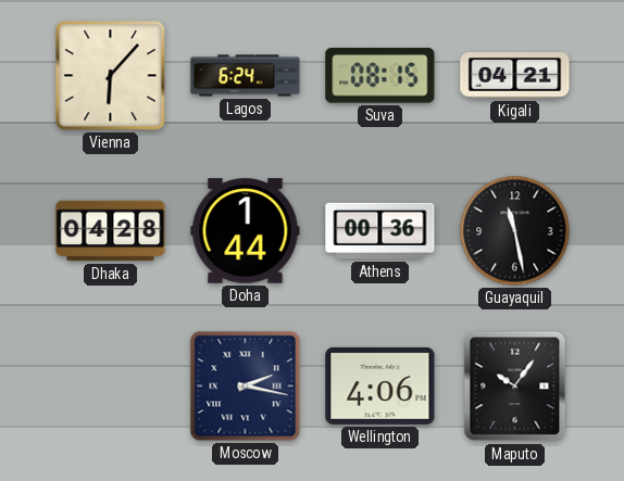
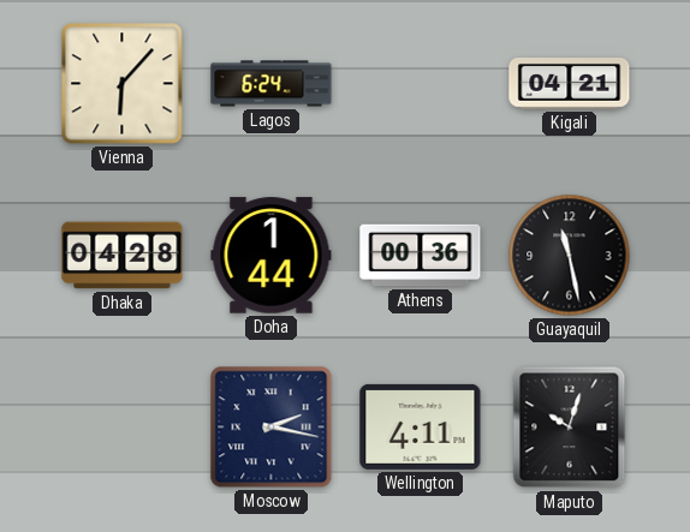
Suva: 08:15 -> none (380, 76)
Wellington: 4:06 -> 4:11 (421, 426)
Maputo: 10:06 -> 10:03 (570, 428)
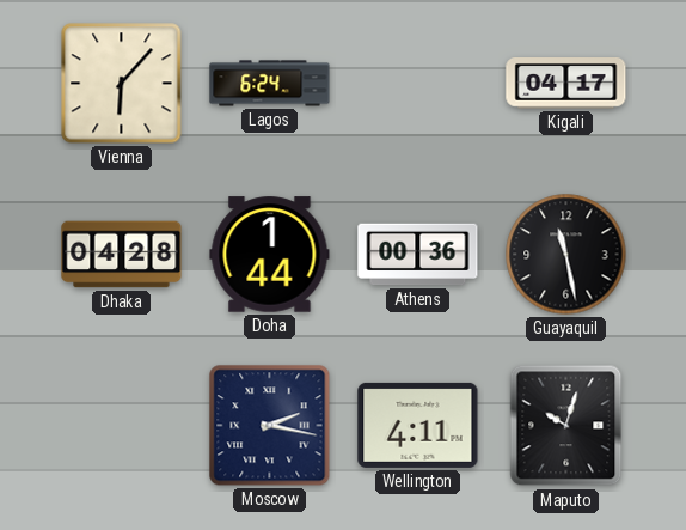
Kigali: 04:21 -> 04:17 (566, 84)
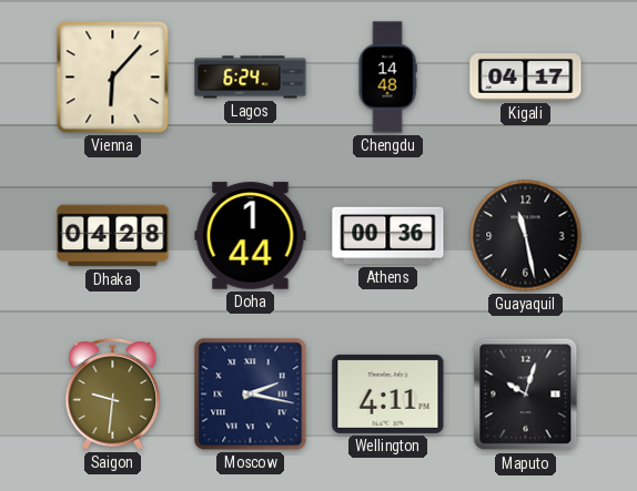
Chengdu: none -> 14:48 (387, 78)
Saigon: none -> 9:31 (113, 395)
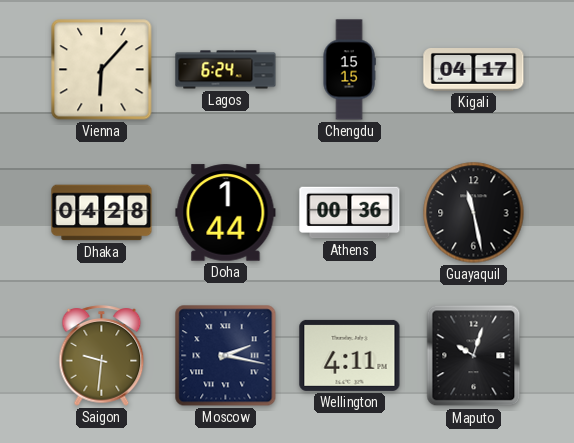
Chengdu: 14:48 -> 15:15 (349, 70)
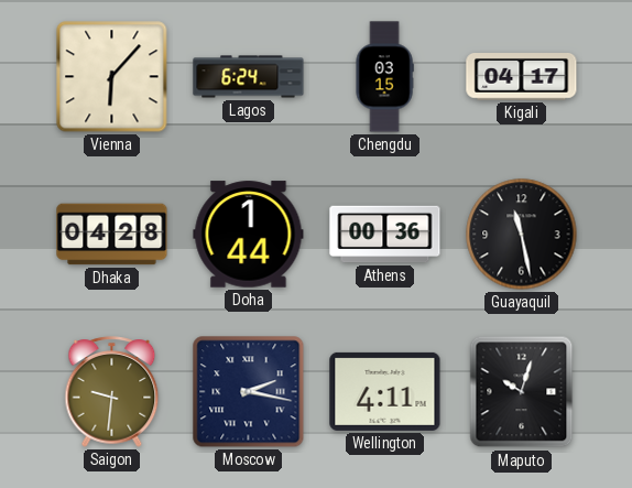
Chengdu: 15:15 -> 03:15 (384, 77)
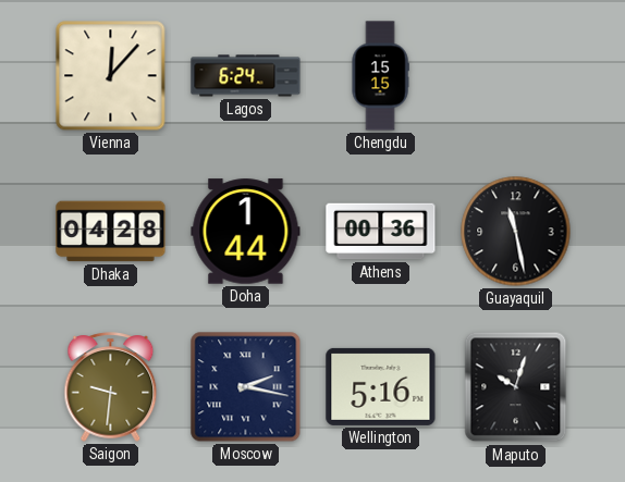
Vienna: 6:07 -> 12:07 (111, 76)
Chengdu: 03:15 -> 15:15 (380, 76)
Kigali: 04:17 -> none (522, 77)
Wellington: 4:11 -> 5:16 (381, 386)
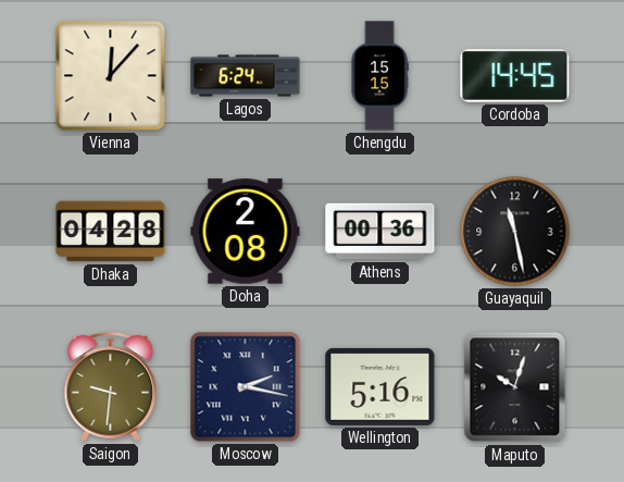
Cordoba: none -> 14:45 (515, 76)
Doha: 1:44 -> 2:08 (246, 232)
